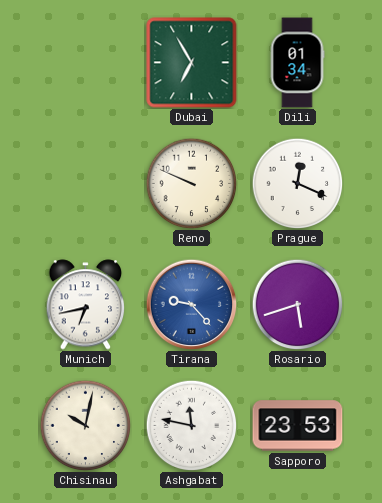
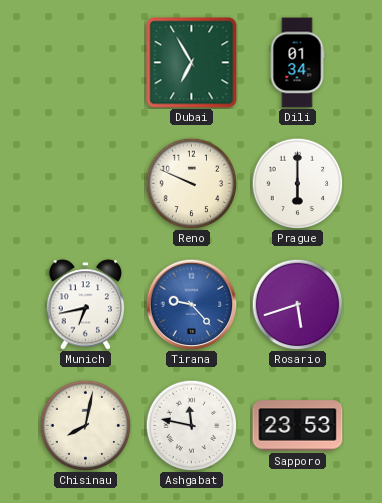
Prague: 12:19 -> 6:00 (297, 183)
Chisinau: 10:02 -> 8:02 (85, 425)
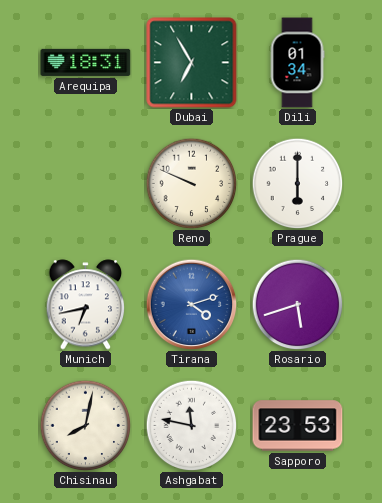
Arequipa: none -> 18:31 (86, 62)
Tirana: 9:23 -> 4:12 (191, 304)
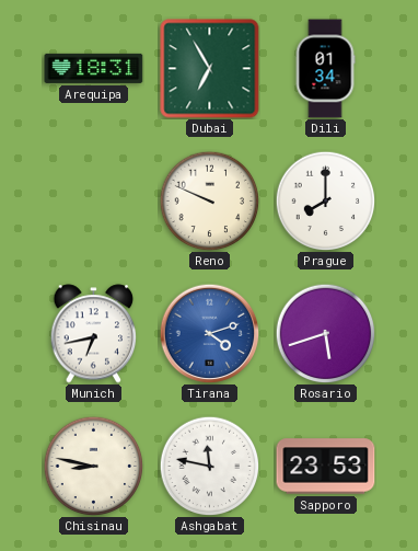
Prague: 6:00 -> 8:00 (325, 200)
Chisinau: 8:02 -> 8:47 (93, 466)
